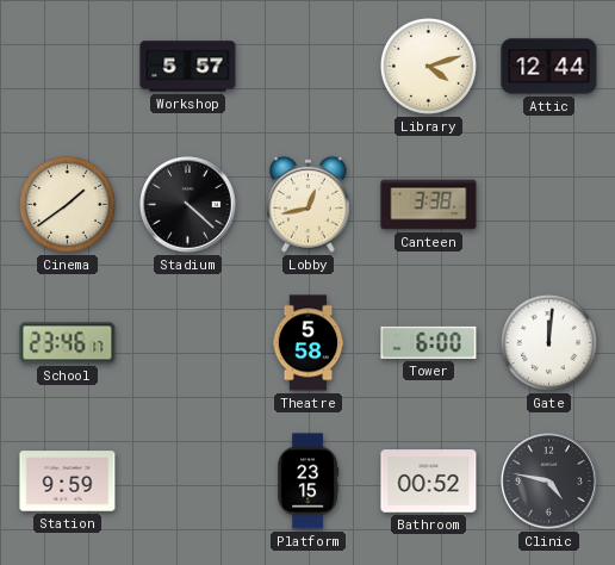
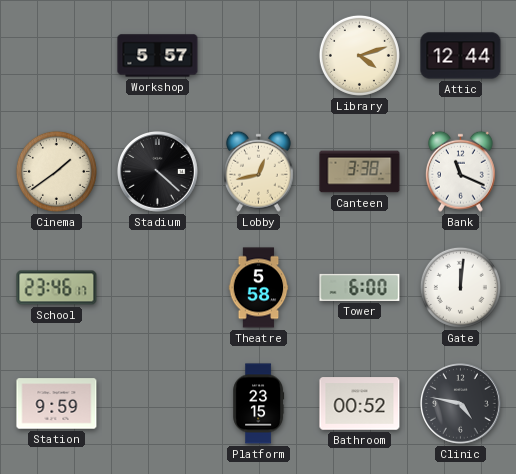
Bank: none -> 11:19 (460, 171)
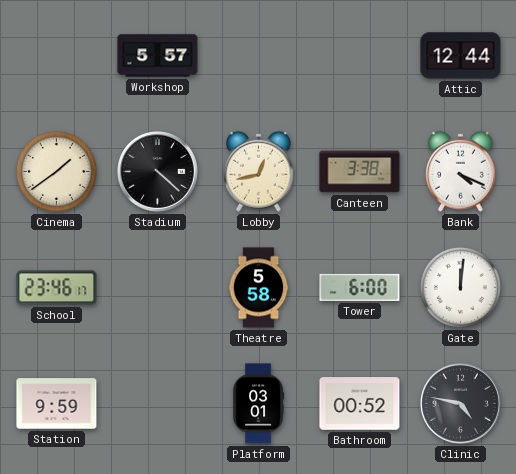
Library: 4:12 -> none (359, 55)
Bank: 11:19 -> 4:19 (460, 171)
Platform: 23:15 -> 03:01 (259, 404)
